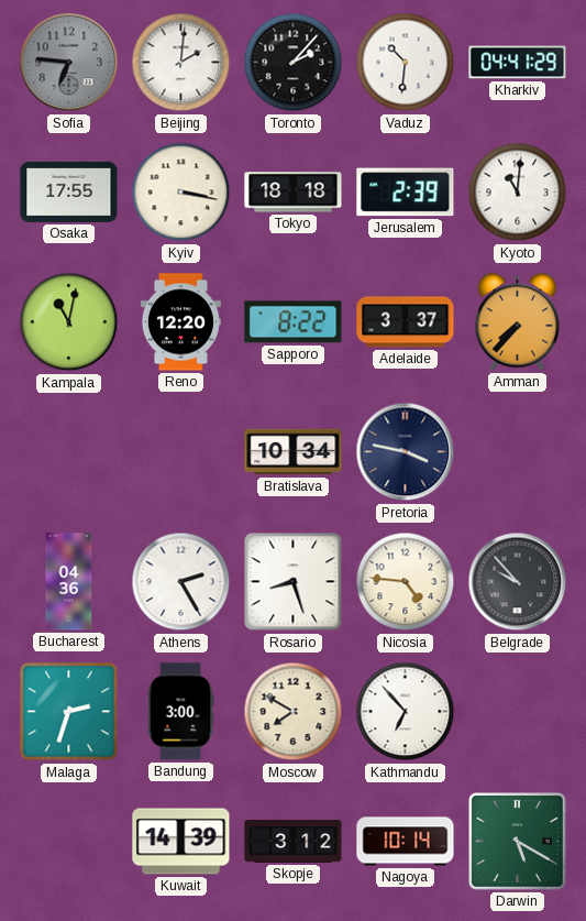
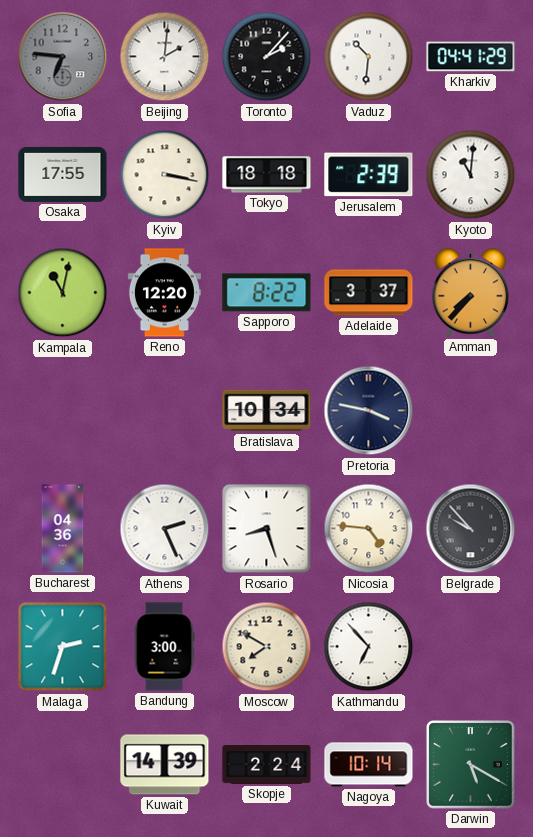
Athens: 2:25 -> 2:26 (165, 529)
Skopje: 3:12 -> 2:24 (267, 765)
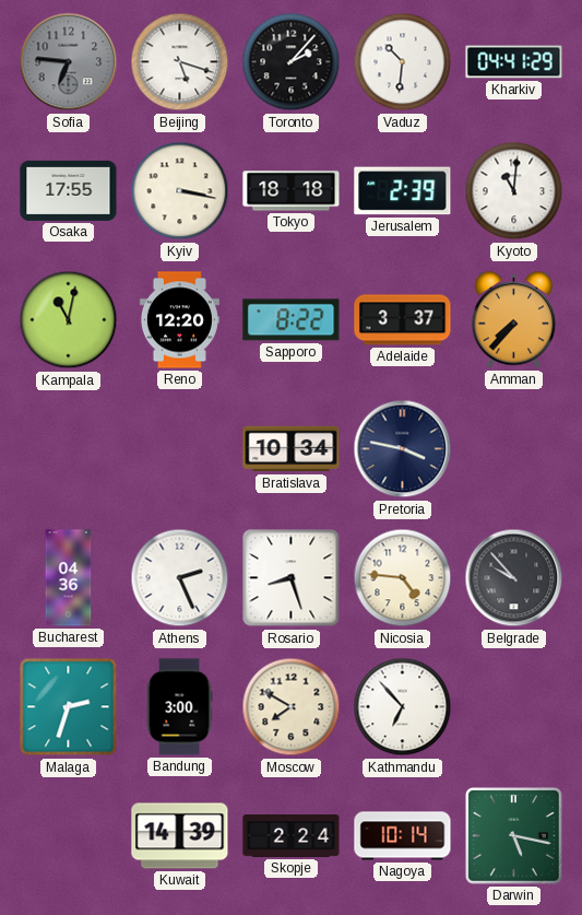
Beijing: 2:01 -> 5:18 (180, 62)
Darwin: 5:20 -> 5:17 (514, 836)
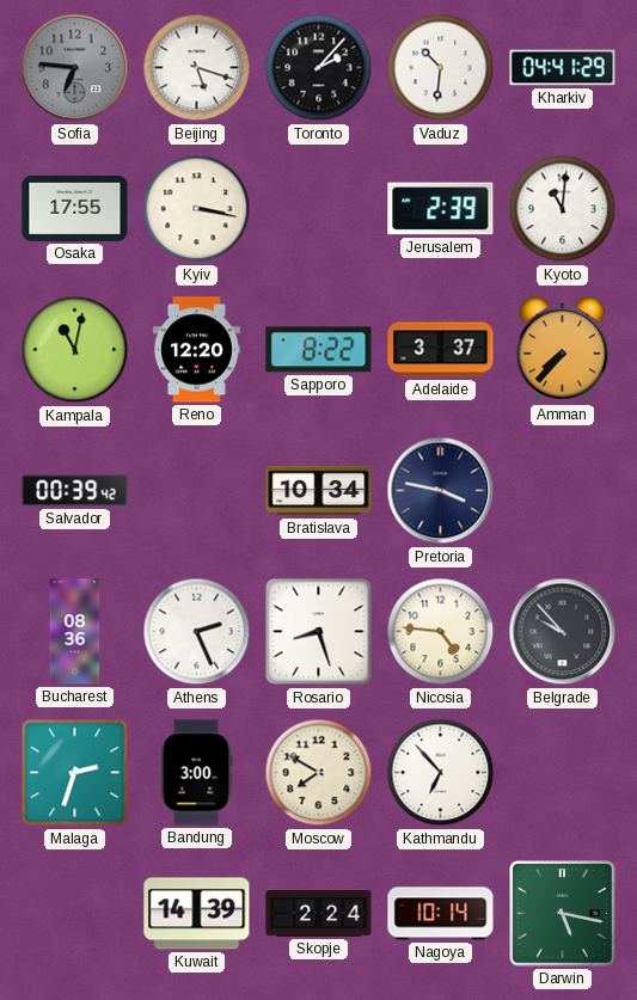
Tokyo: 18:18 -> none (292, 191)
Salvador: none -> 00:39 (75, 491)
Bucharest: 04:36 -> 08:36 (75, 632)
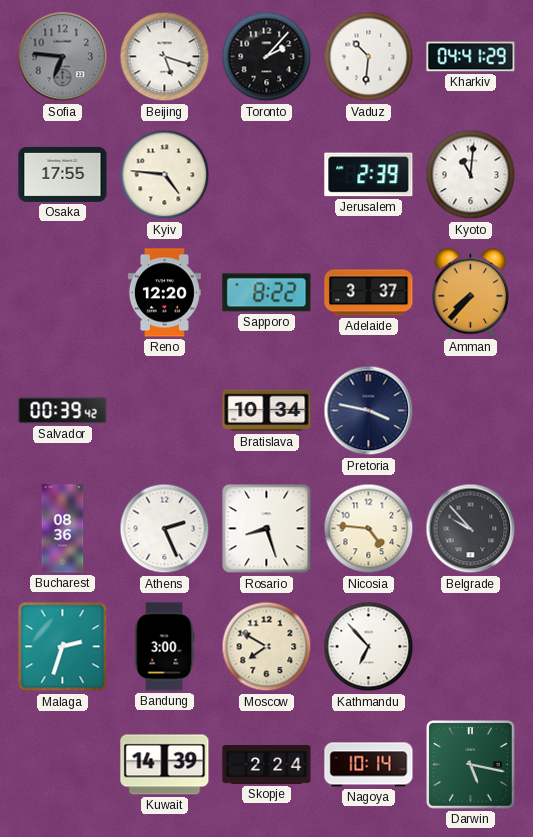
Kyiv: 3:17 -> 4:46 (165, 175)
Kampala: 11:02 -> none (75, 350)
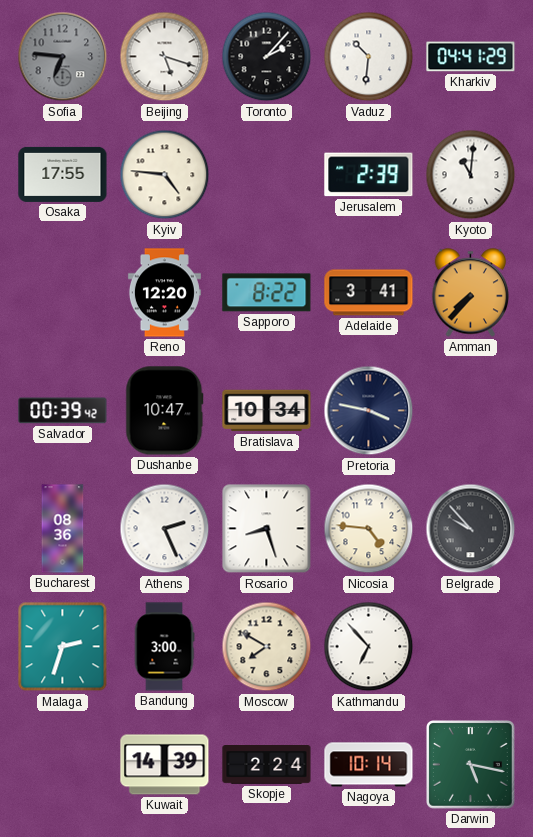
Adelaide: 3:37 -> 3:41 (369, 293)
Dushanbe: none -> 10:47 (165, 411)
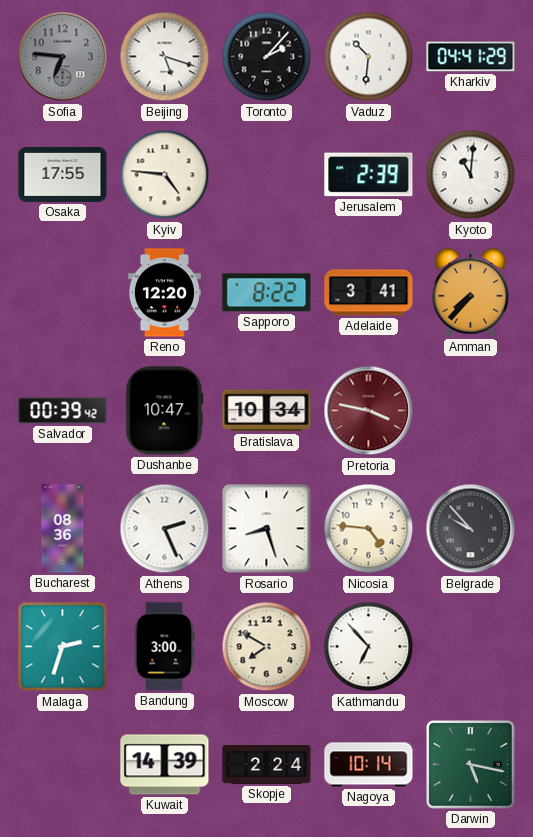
Pretoria dial: navy -> burgundy (369, 411)
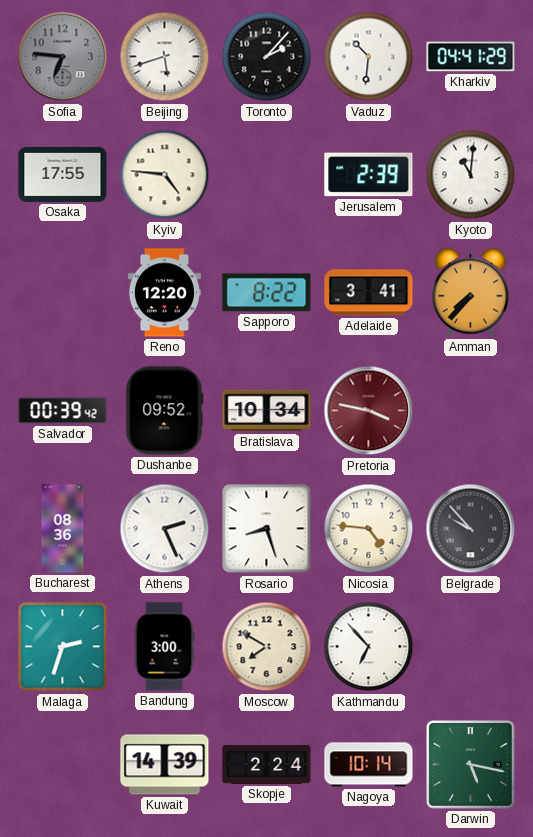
Beijing: 5:18 -> 5:42 (165, 57)
Dushanbe: 10:47 -> 09:52 (165, 411)
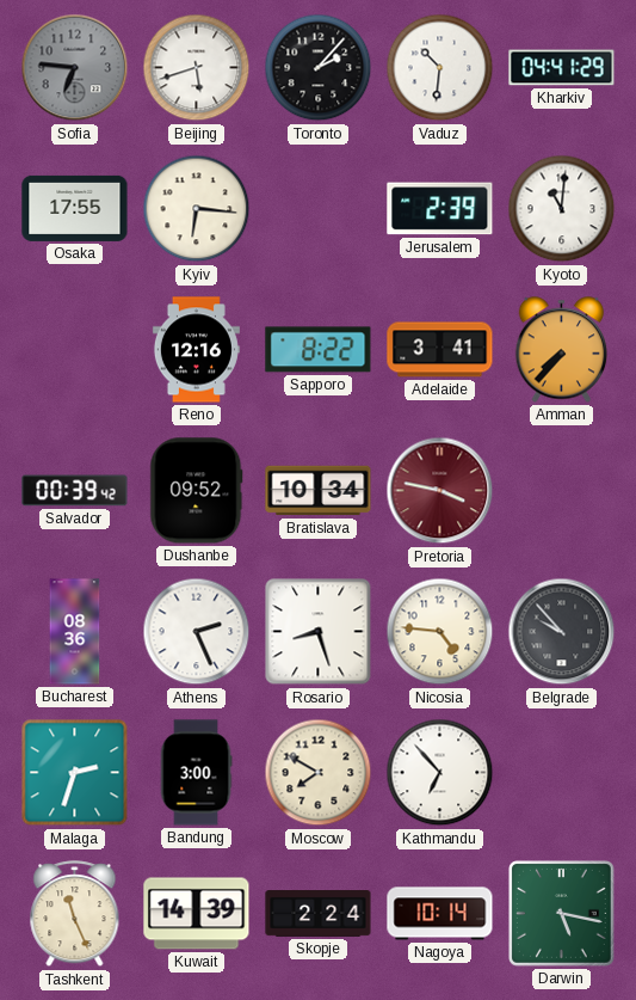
Kyiv: 4:46 -> 6:16 (197, 209)
Reno: 12:20 -> 12:16 (196, 350)
Tashkent: none -> 11:26 (75, 914)
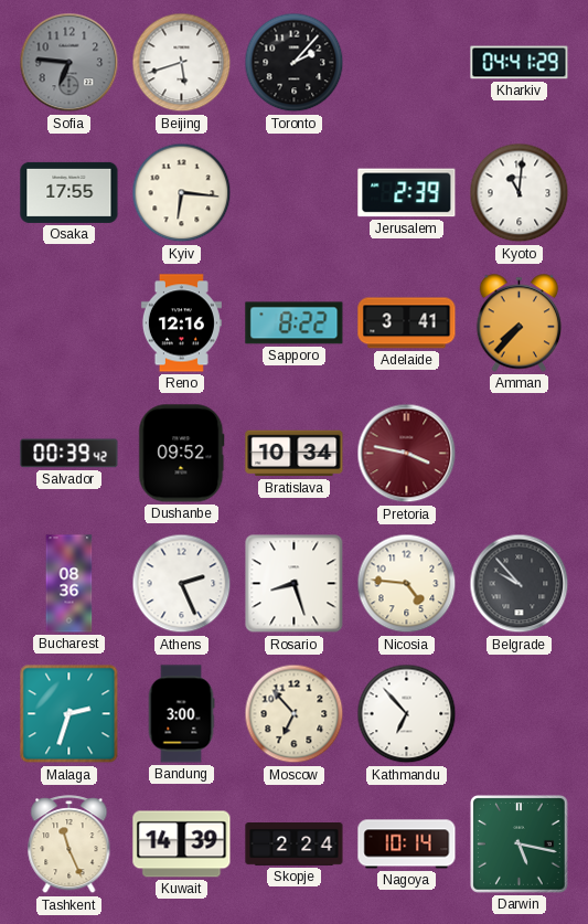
Vaduz: 10:31 -> none (440, 68)
Moscow: 7:50 -> 6:53 (295, 714)
